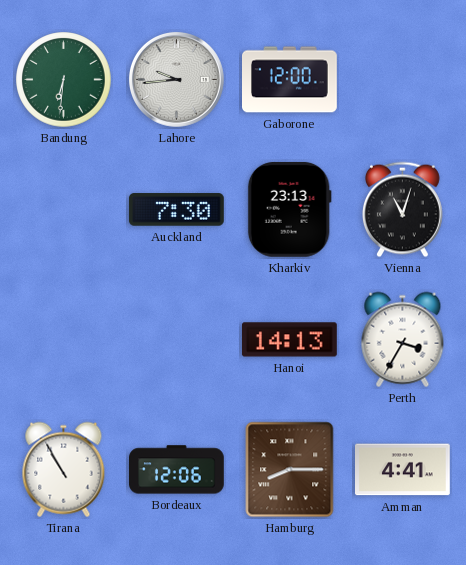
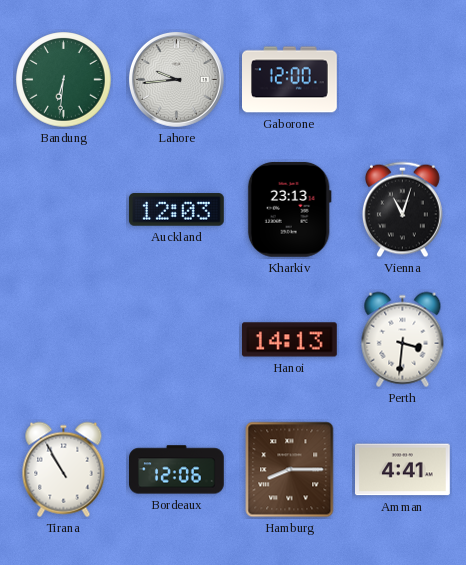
Auckland: 7:30 -> 12:03 (177, 210)
Perth: 3:35 -> 3:31 (403, 340)
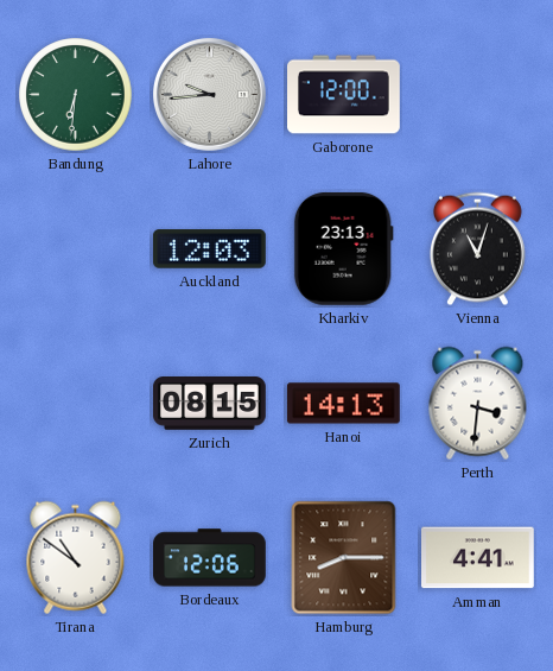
Zurich: none -> 08:15 (210, 404)
Tirana: 10:55 -> 10:51 (76, 558)
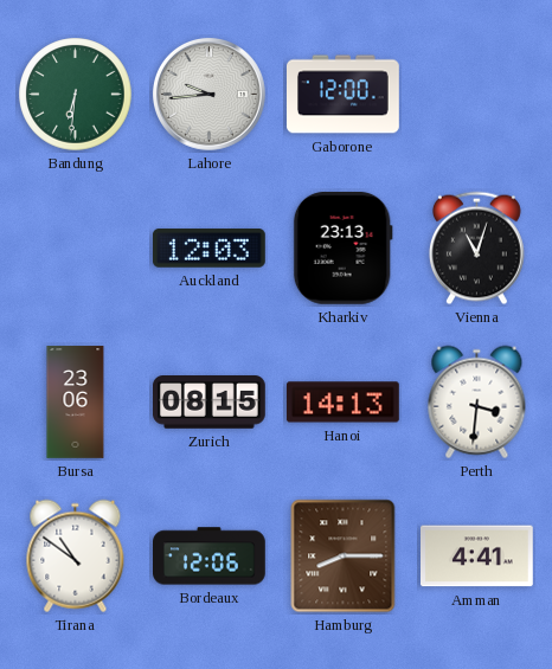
Bursa: none -> 23:06 (76, 403)
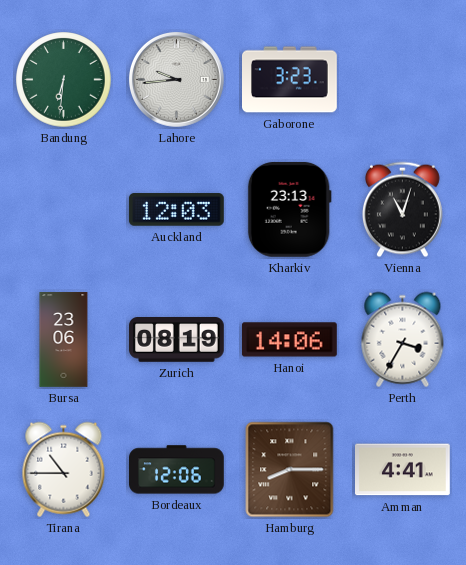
Gaborone: 12:00 -> 3:23 (290, 80)
Zurich: 08:15 -> 08:19 (177, 340)
Hanoi: 14:13 -> 14:06 (290, 340)
Perth: 3:31 -> 3:35 (403, 340)
Tirana: 10:51 -> 10:45 (64, 470)
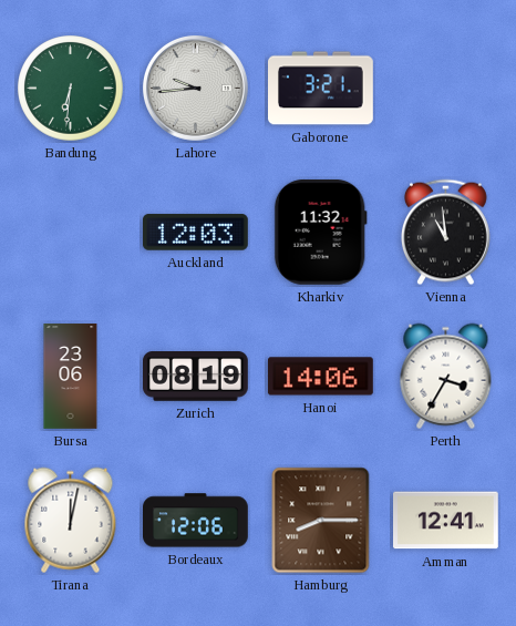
Gaborone: 3:23 -> 3:21 (321, 89)
Kharkiv: 23:13 -> 11:32 (320, 232)
Vienna: 11:03 -> 10:59 (445, 233)
Tirana: 10:45 -> 12:02 (71, 521)
Amman: 4:41 -> 12:41 (446, 521)
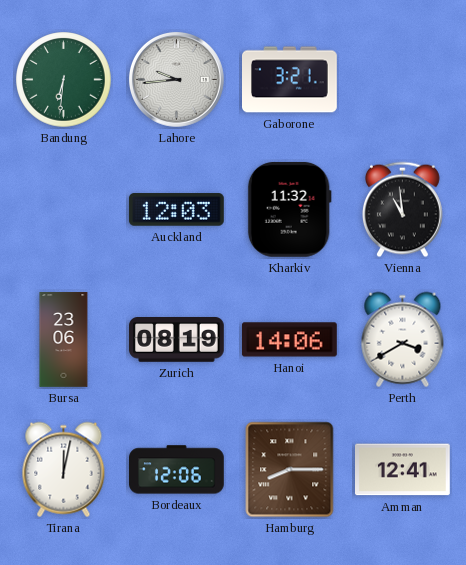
Perth: 3:35 -> 3:40 (403, 340)
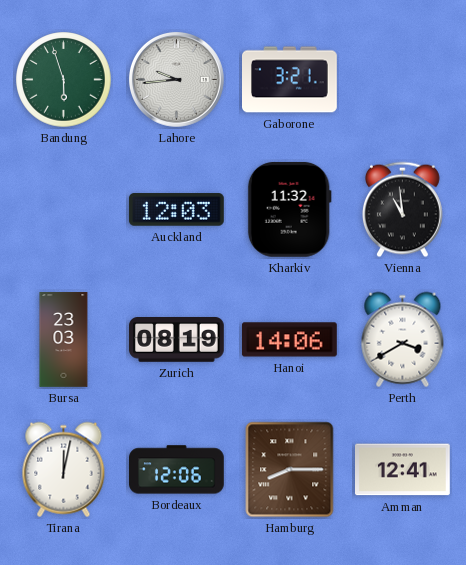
Bandung: 6:31 -> 5:57 (64, 80)
Bursa: 23:06 -> 23:03 (64, 340)
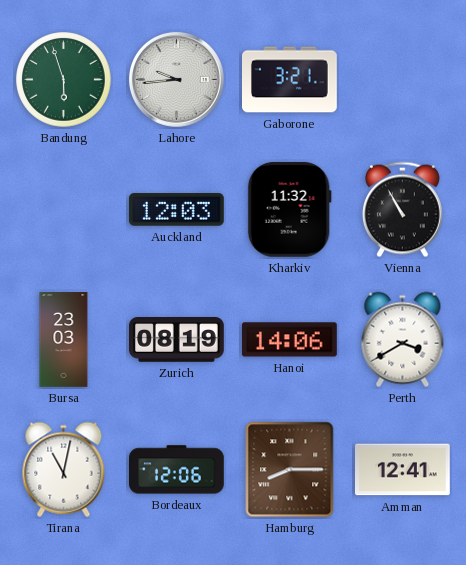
Vienna: 10:59 -> 10:55 (402, 210)
Tirana: 12:02 -> 11:02 (64, 470)
